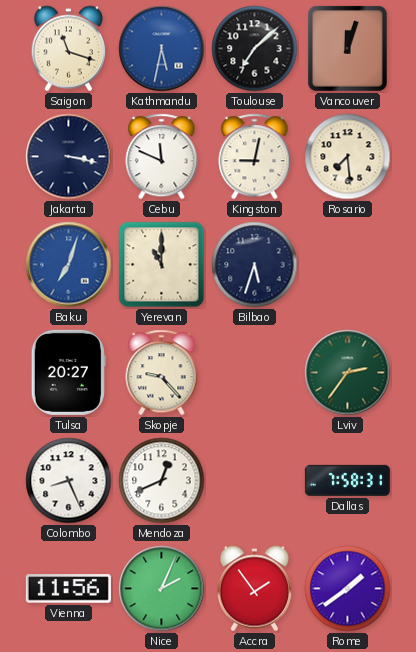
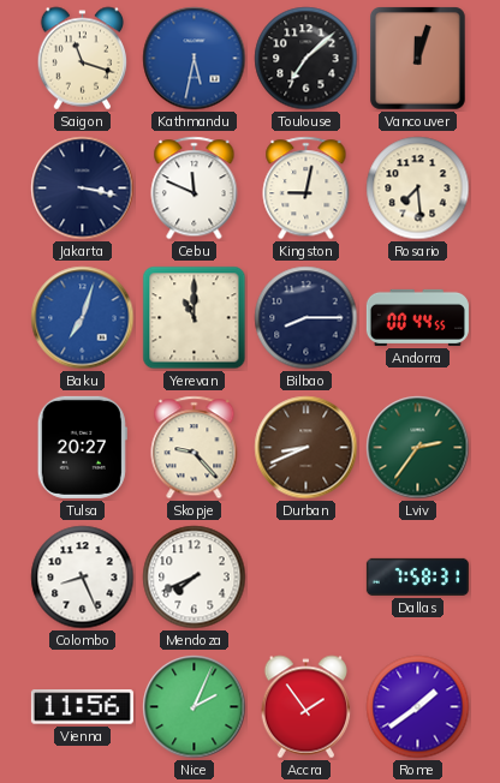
Bilbao: 5:33 -> 8:15 (306, 318)
Andorra: none -> 00:44 (417, 317)
Durban: none -> 8:41 (306, 448)
Mendoza: 12:41 -> 7:41 (195, 578)
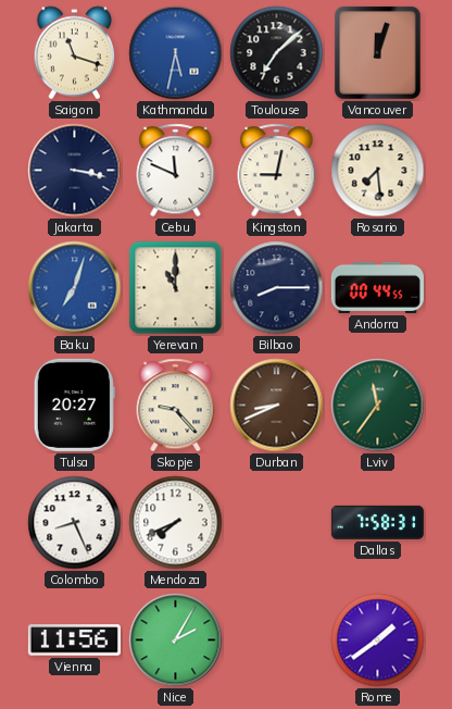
Lviv: 2:36 -> 11:36 (378, 406)
Nice: 2:04 -> 2:05 (176, 640)
Accra: 1:54 -> none (306, 707)
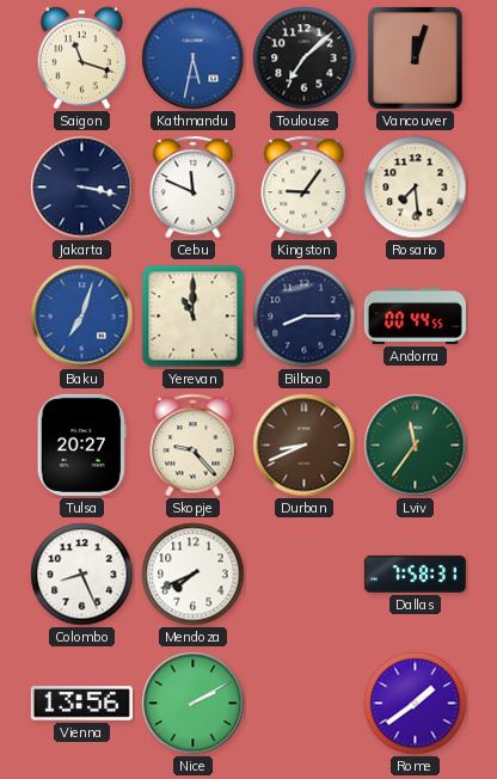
Kingston: 9:02 -> 9:06 (305, 188)
Vienna: 11:56 -> 13:56 (81, 704)
Nice: 2:05 -> 2:10 (194, 704)
